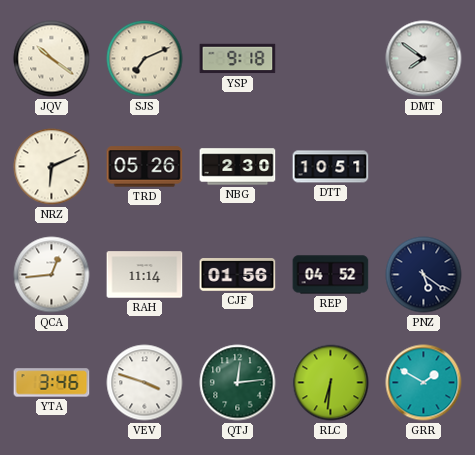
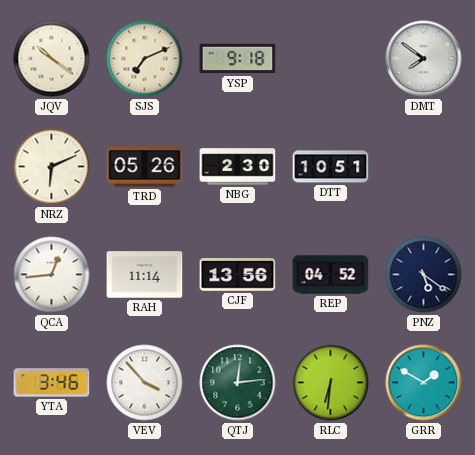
CJF: 01:56 -> 13:56 (238, 275)
VEV: 3:48 -> 3:53 (145, 383)
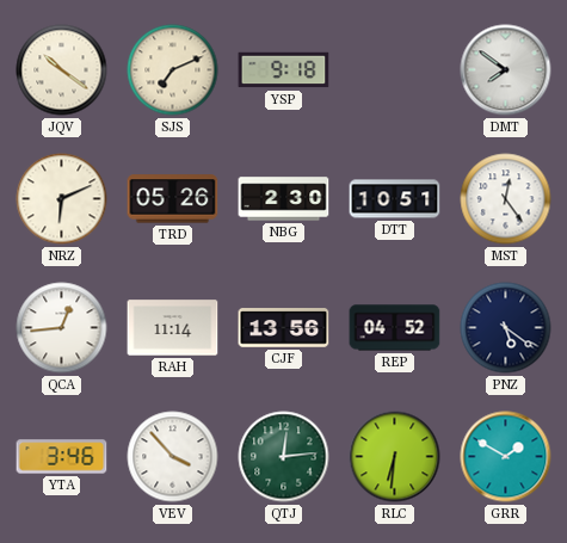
MST: none -> 12:24 (506, 199)
